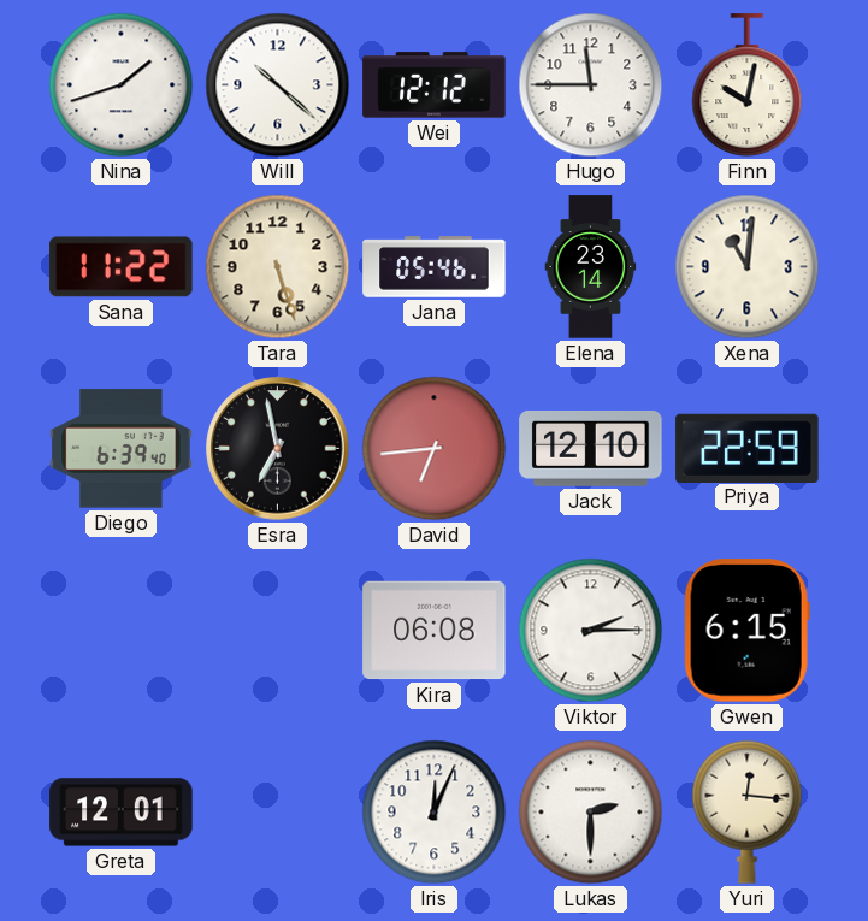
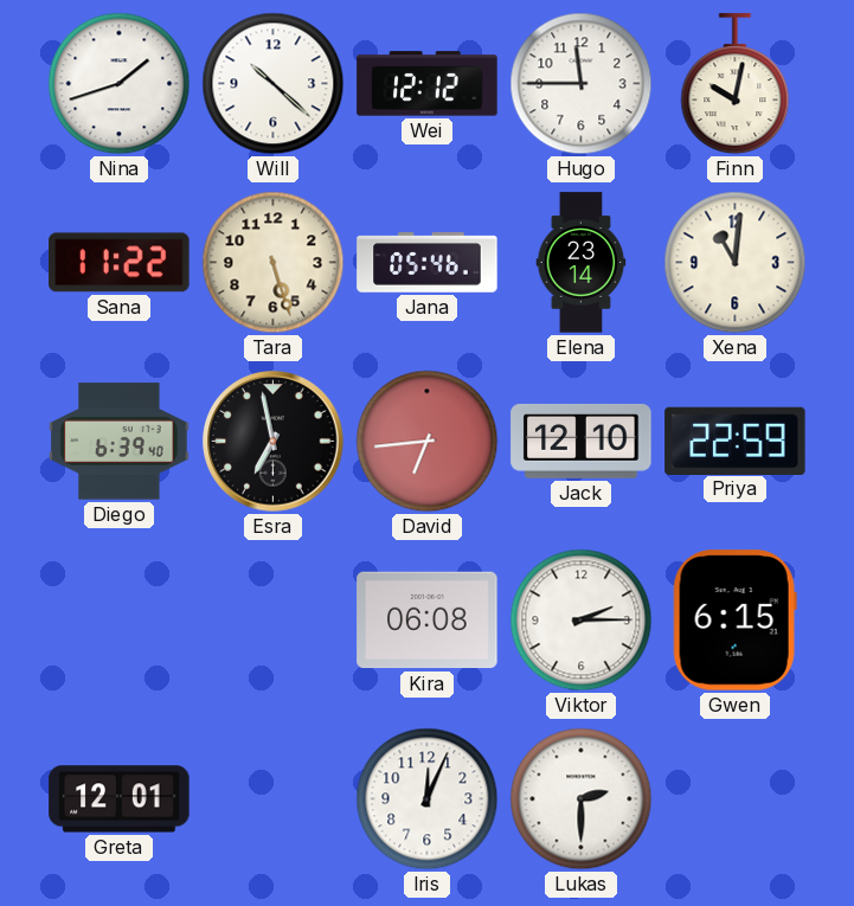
Yuri: 12:16 -> none (748, 811)
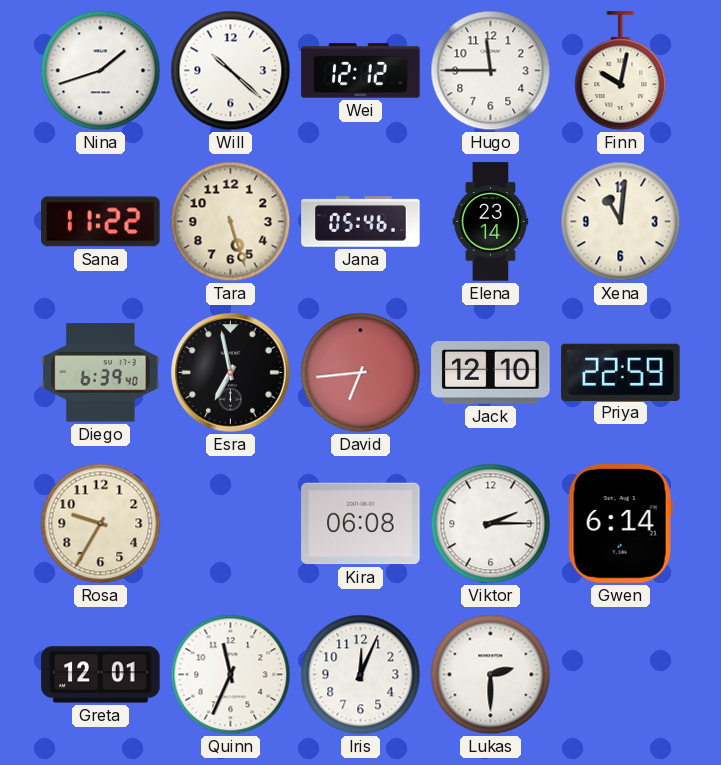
Rosa: none -> 9:35 (101, 524)
Gwen: 6:15 -> 6:14 (620, 524)
Quinn: none -> 11:34 (231, 675)
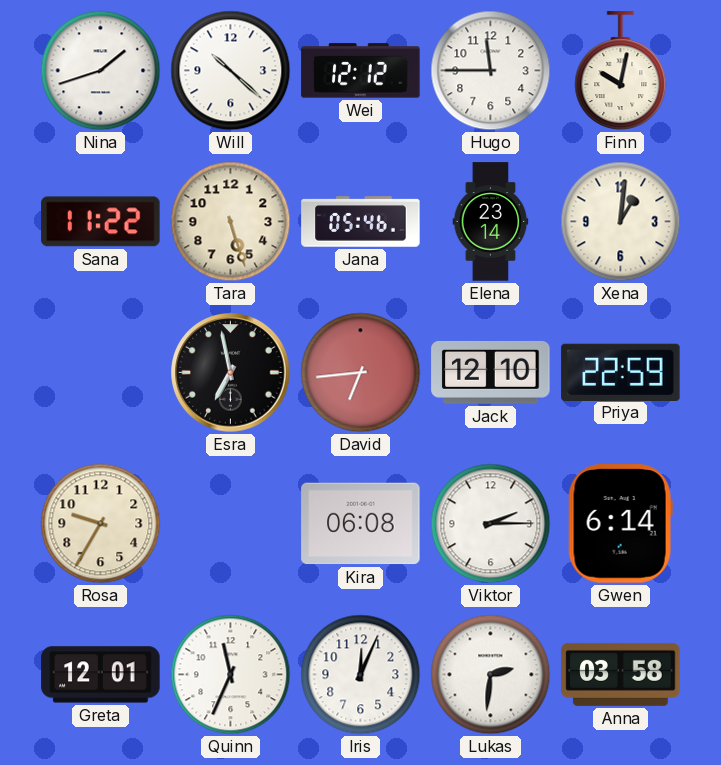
Xena: 11:01 -> 1:01 (621, 222)
Diego: 6:39 -> none (101, 373)
Lukas: 2:30 -> 2:31 (491, 675)
Anna: none -> 03:58 (621, 674)
